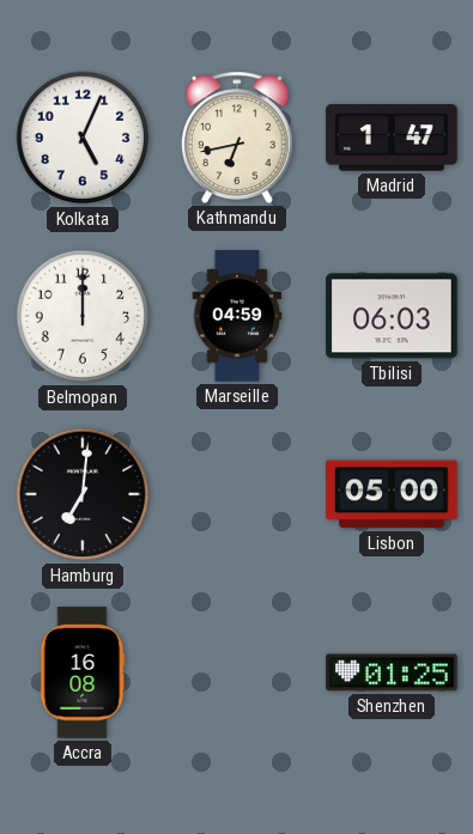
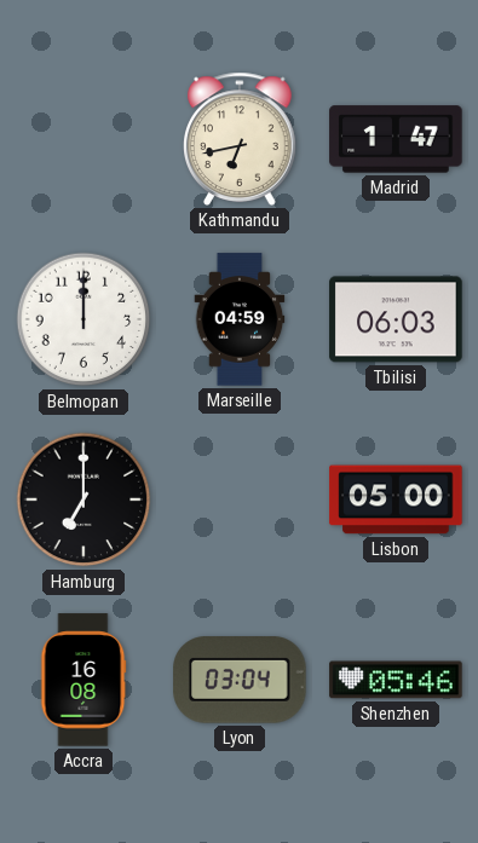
Kolkata: 5:04 -> none (83, 138)
Hamburg: 7:01 -> 7:00 (83, 500)
Lyon: none -> 03:04 (240, 680)
Shenzhen: 01:25 -> 05:46 (396, 680)
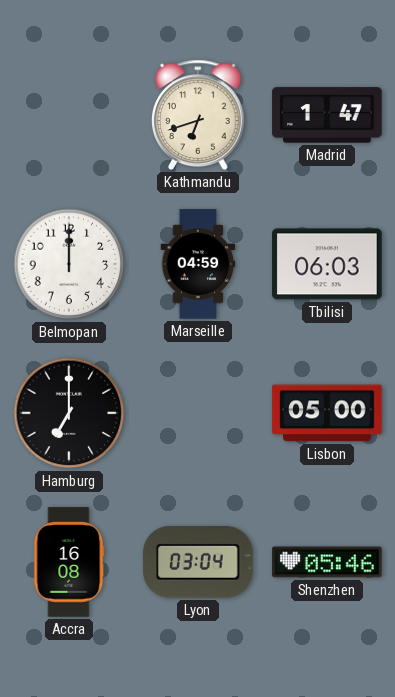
Kathmandu: 6:43 -> 6:42 (199, 115)
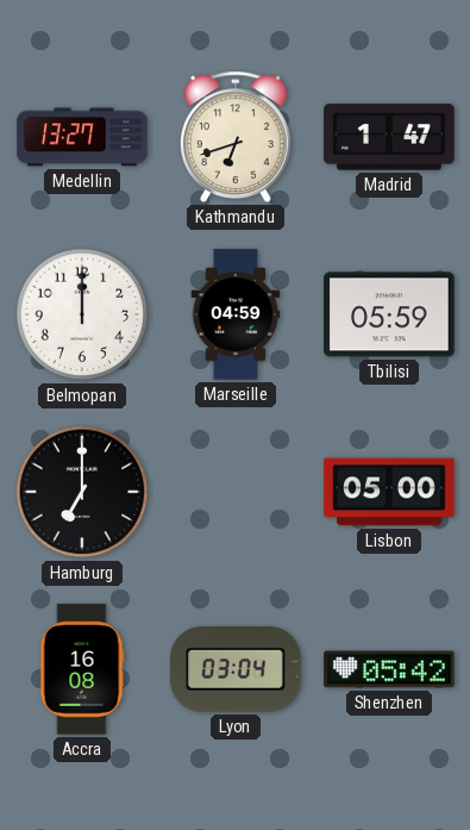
Medellin: none -> 13:27 (82, 137)
Tbilisi: 06:03 -> 05:59 (389, 314)
Shenzhen: 05:46 -> 05:42 (389, 669)
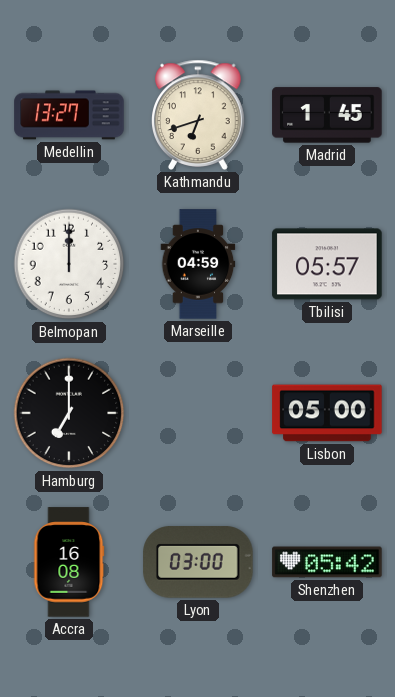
Madrid: 1:47 -> 1:45 (327, 115)
Tbilisi: 05:59 -> 05:57 (327, 264)
Lyon: 03:04 -> 03:00 (198, 562)
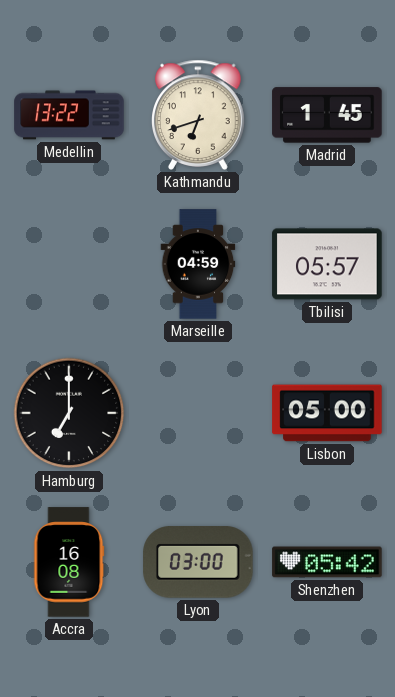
Medellin: 13:27 -> 13:22 (69, 115)
Belmopan: 12:00 -> none (69, 264)
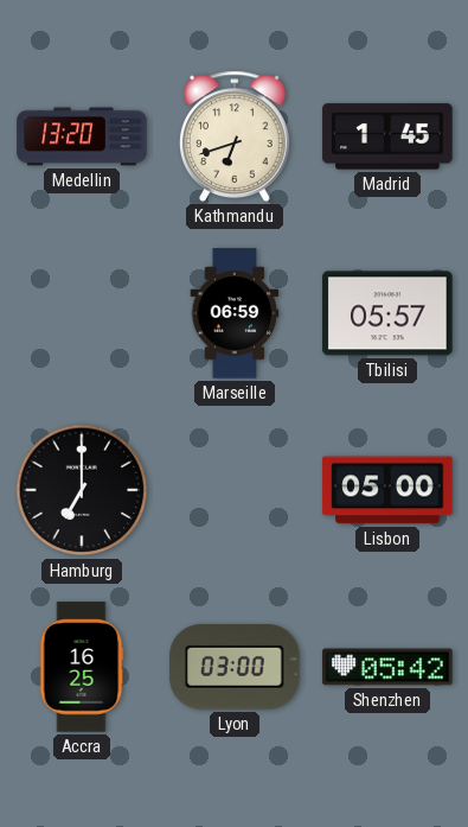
Medellin: 13:22 -> 13:20 (82, 136)
Marseille: 04:59 -> 06:59 (235, 313)
Accra: 16:08 -> 16:25 (82, 667)
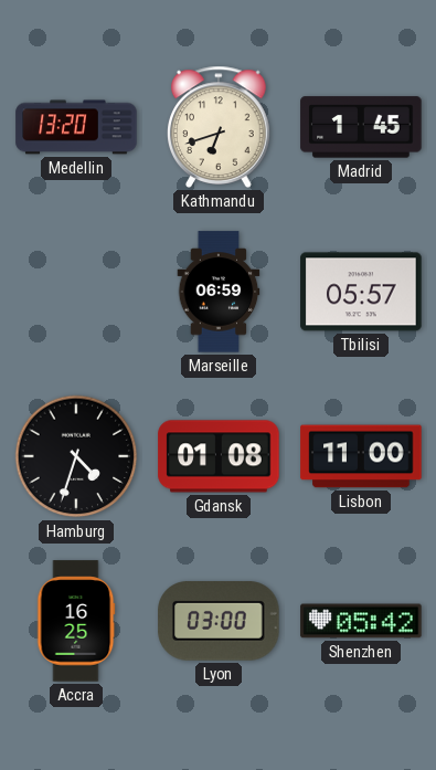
Hamburg: 7:00 -> 4:33 (76, 456)
Gdansk: none -> 01:08 (219, 456)
Lisbon: 05:00 -> 11:00 (361, 456)
